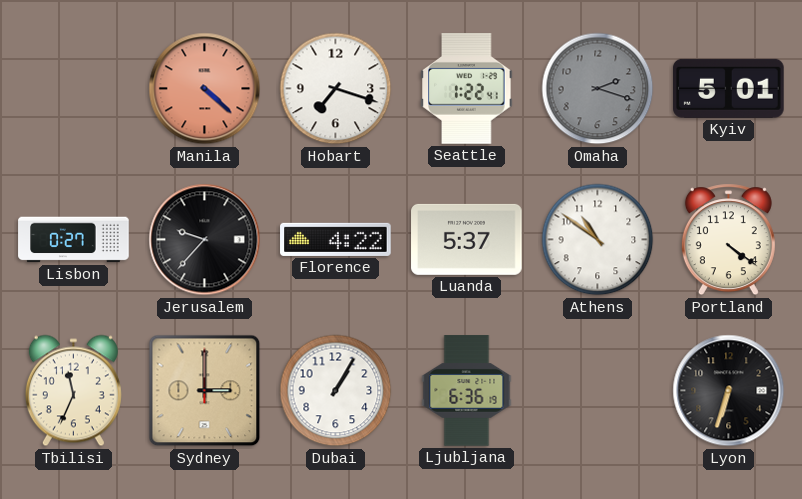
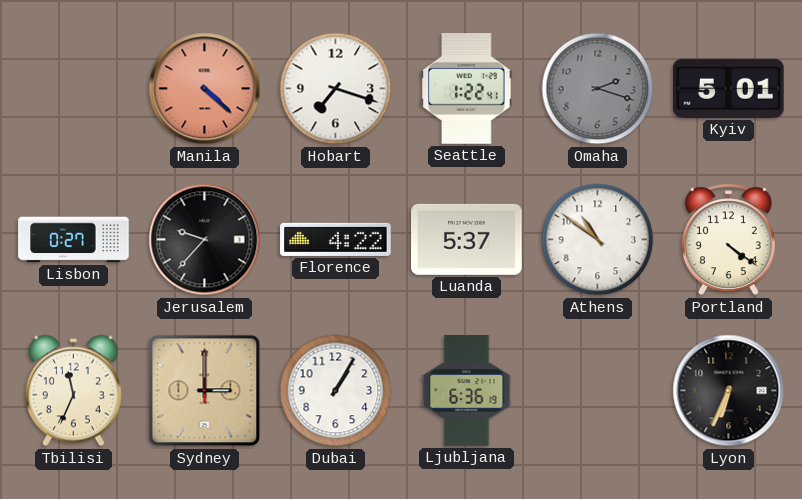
Lyon: 6:33 -> 6:34 (729, 391)
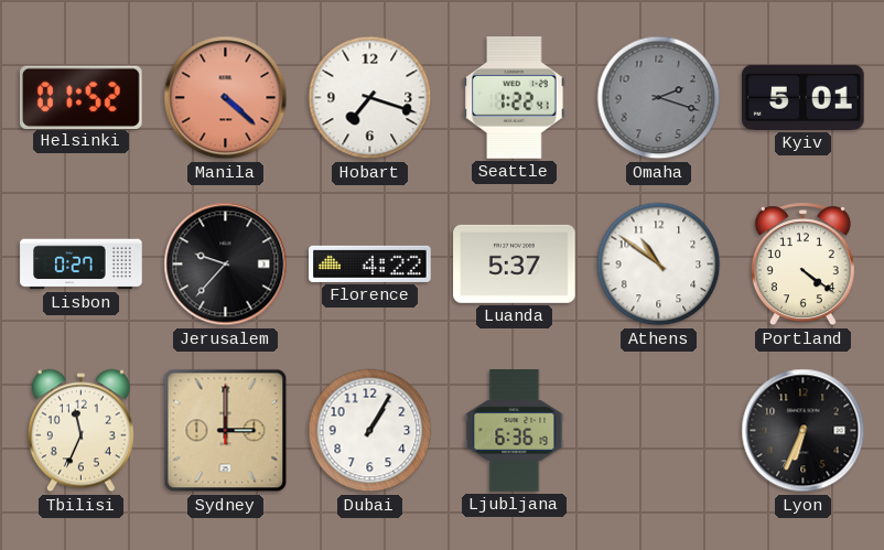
Helsinki: none -> 01:52 (82, 97)
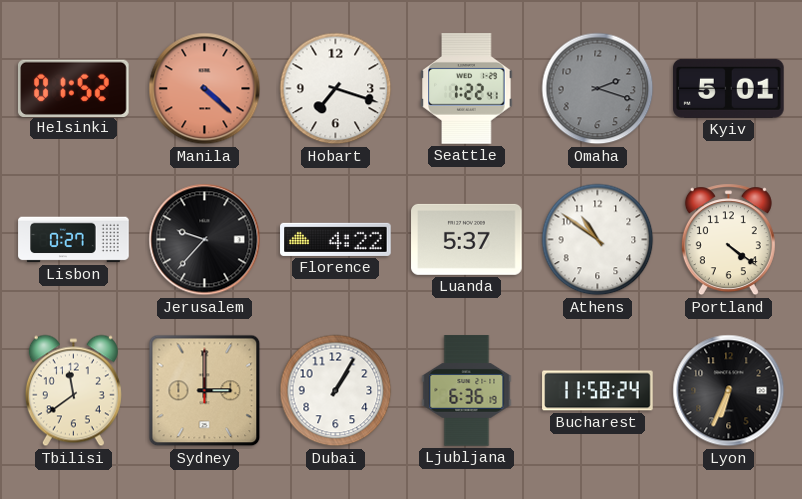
Tbilisi: 11:34 -> 11:39 (73, 391)
Bucharest: none -> 11:58 (598, 391)
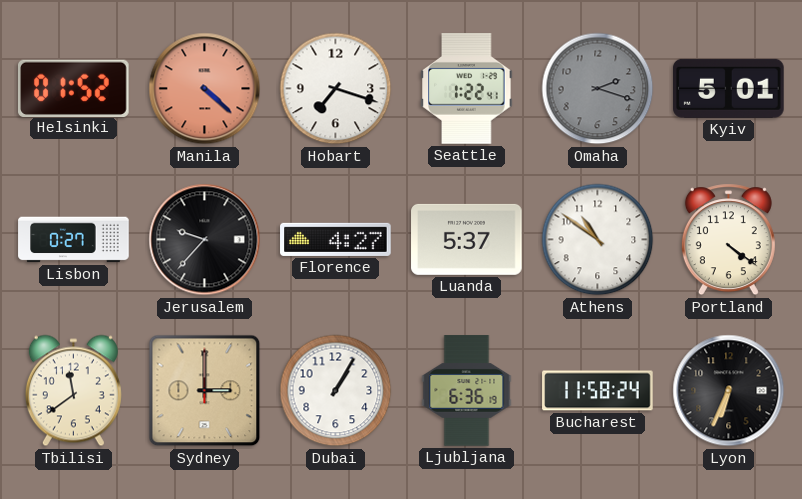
Florence: 4:22 -> 4:27 (336, 239)
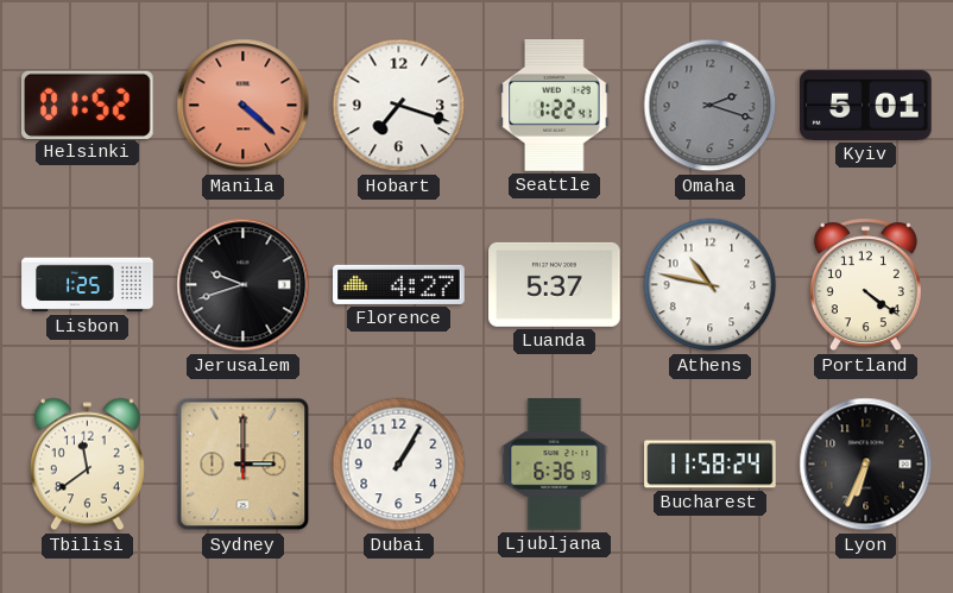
Lisbon: 0:27 -> 1:25 (88, 285)
Jerusalem: 9:37 -> 9:42 (244, 285)
Athens: 10:51 -> 10:47 (711, 285)
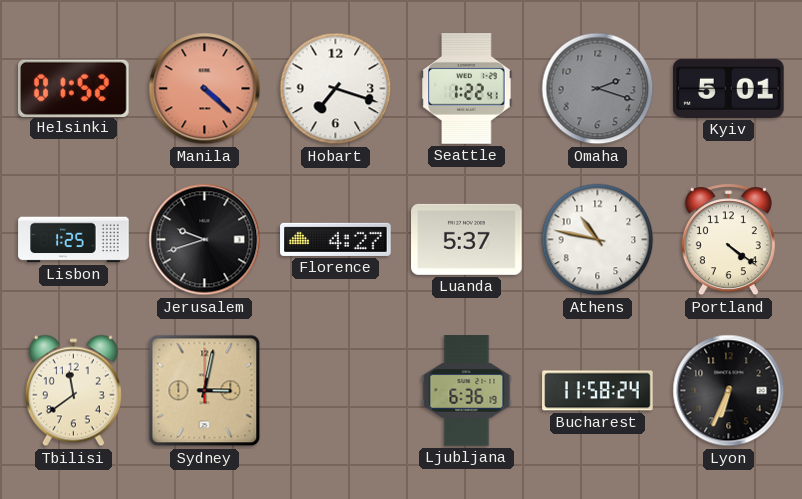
Sydney: 3:00 -> 3:02 (205, 391)
Dubai: 1:05 -> none (399, 465)
